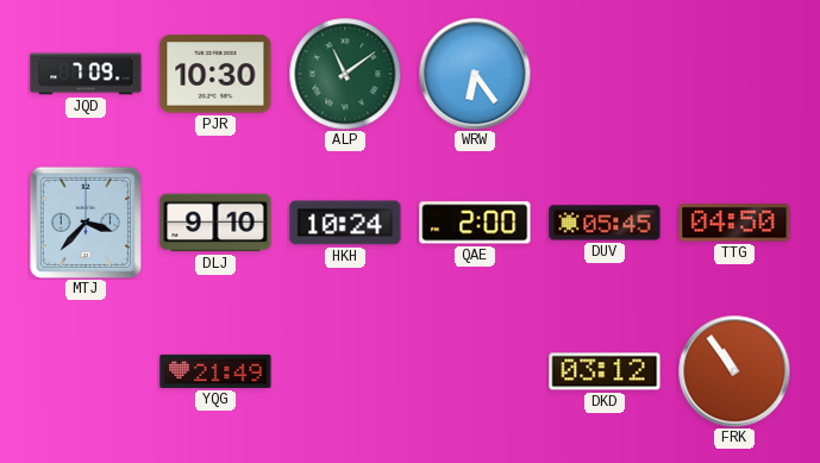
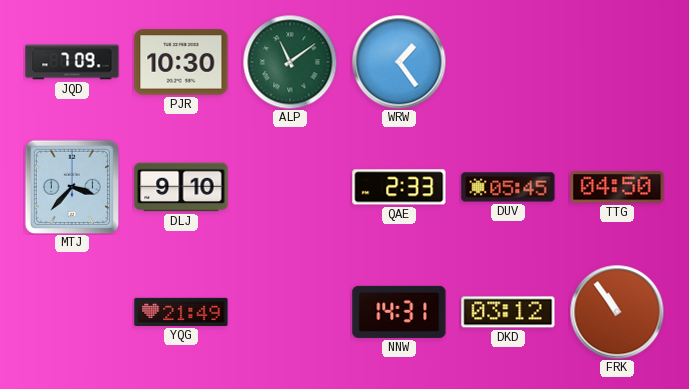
WRW: 6:24 -> 1:24 (399, 62)
HKH: 10:24 -> none (345, 223)
QAE: 2:00 -> 2:33 (399, 187)
NNW: none -> 14:31 (399, 312)
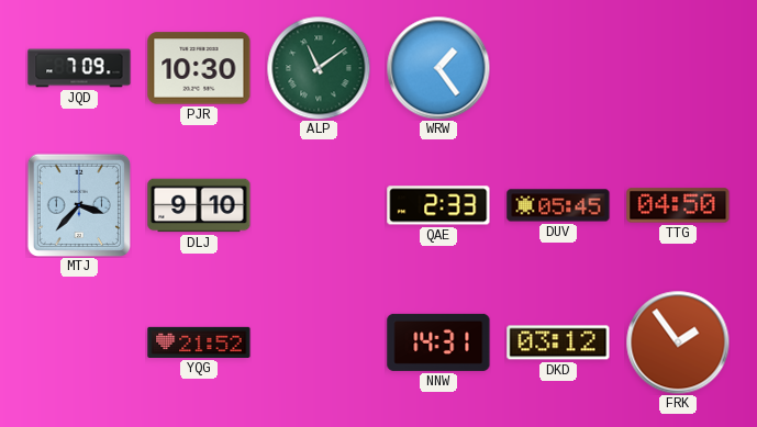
YQG: 21:49 -> 21:52 (199, 342)
FRK: 10:54 -> 1:54 (678, 342)
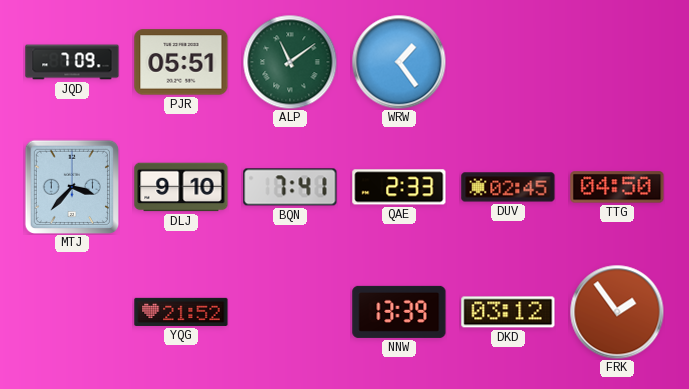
PJR: 10:30 -> 05:51 (181, 62)
BQN: none -> 7:41 (290, 187)
DUV: 05:45 -> 02:45 (508, 187)
NNW: 14:31 -> 13:39 (399, 312)
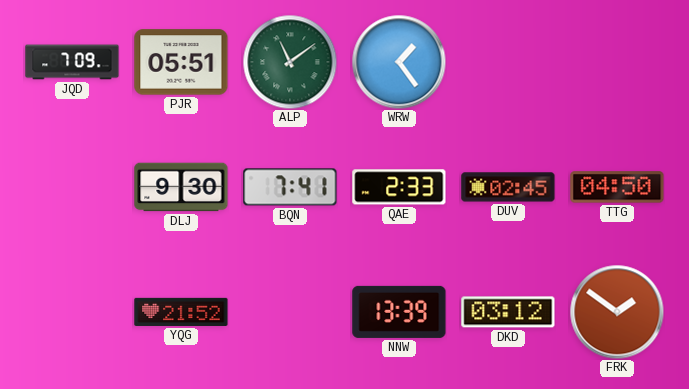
MTJ: 3:37 -> none (71, 186)
DLJ: 9:10 -> 9:30 (181, 187)
FRK: 1:54 -> 1:51 (617, 312)
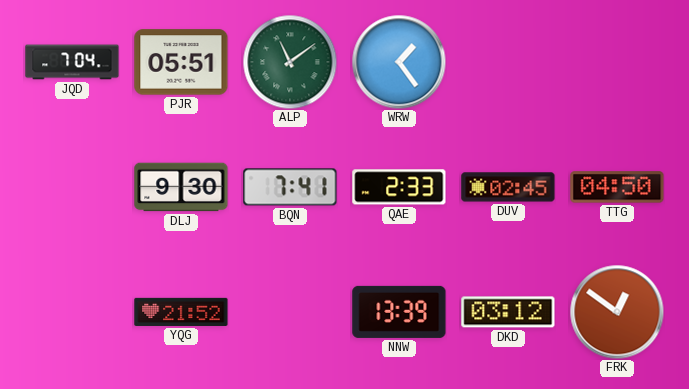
JQD: 7:09 -> 7:04 (72, 62)
FRK: 1:51 -> 12:51 (617, 312)
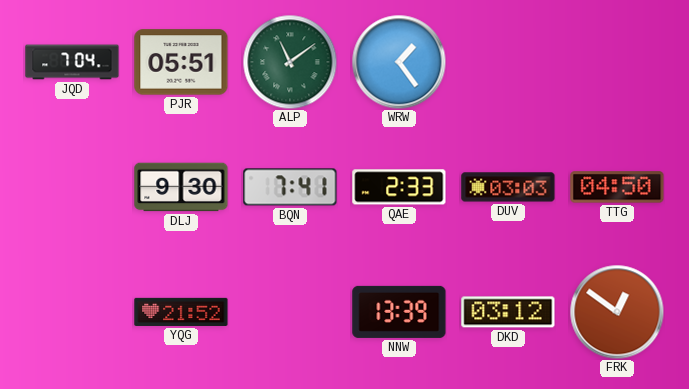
DUV: 02:45 -> 03:03 (508, 187)
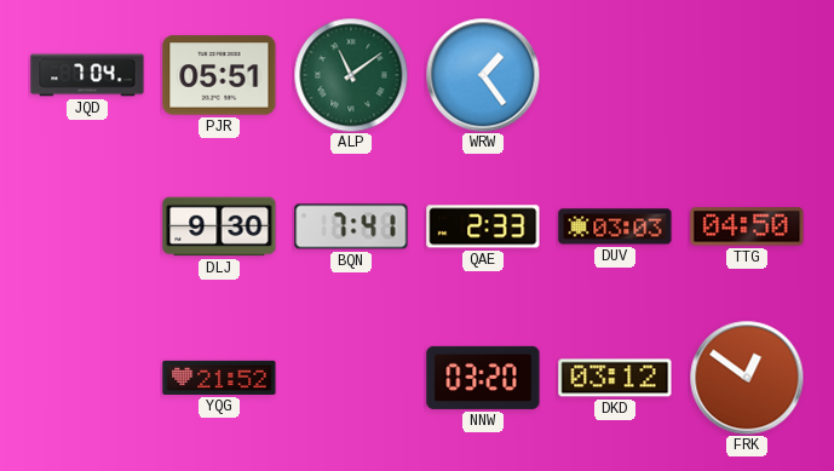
NNW: 13:39 -> 03:20 (483, 378)
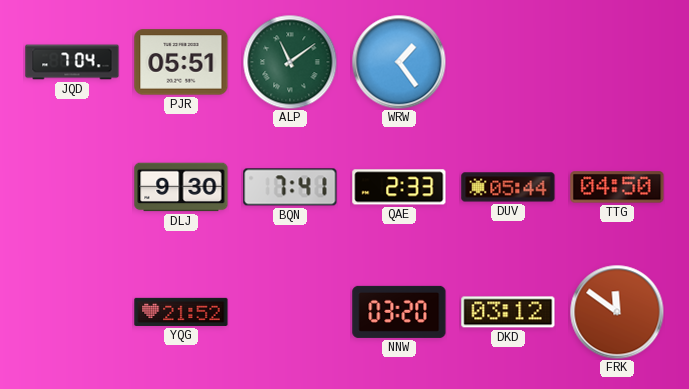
DUV: 03:03 -> 05:44 (508, 187)
FRK: 12:51 -> 11:51 (617, 312)
